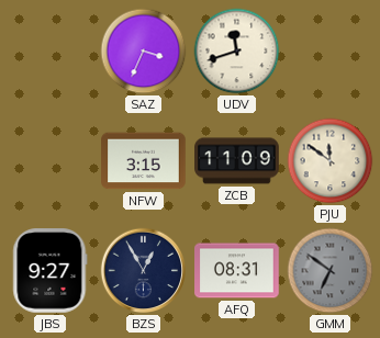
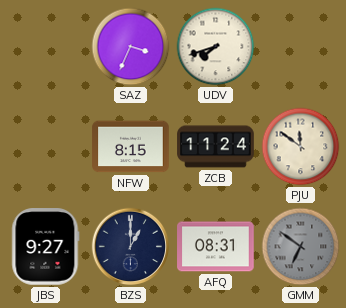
UDV: 11:42 -> 7:42 (216, 47)
NFW: 3:15 -> 8:15 (131, 147)
ZCB: 11:09 -> 11:24 (216, 147)
BZS: 12:55 -> 1:00 (131, 247)
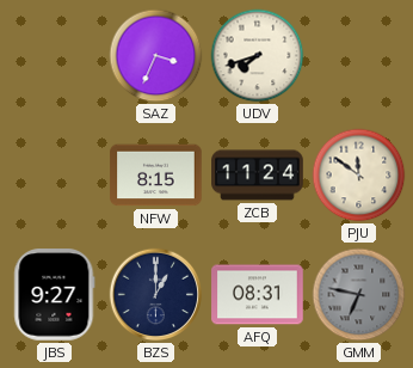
GMM: 6:51 -> 6:47 (359, 295)
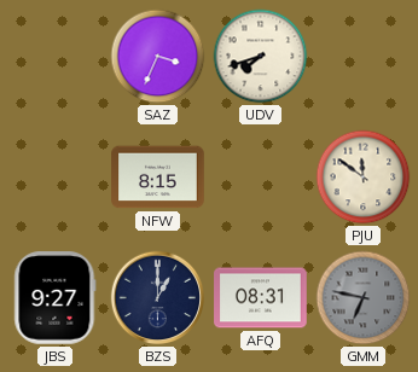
ZCB: 11:24 -> none (258, 176)
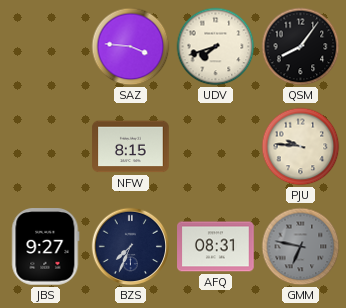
SAZ: 3:34 -> 3:46 (131, 47)
QSM: none -> 8:06 (301, 47)
PJU: 11:51 -> 9:46 (301, 147)
BZS: 1:00 -> 7:34 (131, 247)
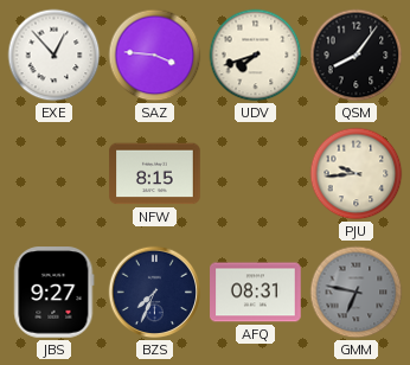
EXE: none -> 12:53 (55, 56)
PJU: 9:46 -> 9:44 (357, 174)
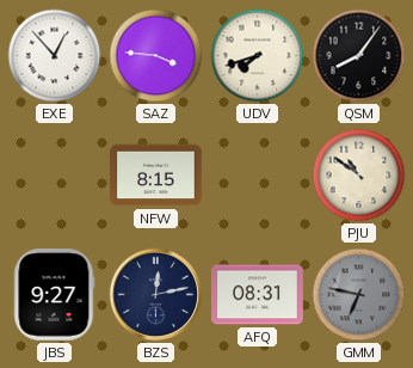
PJU: 9:44 -> 10:51 (359, 176)
BZS: 7:34 -> 12:13 (156, 295)
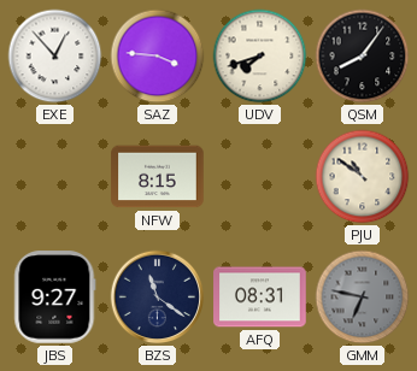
BZS: 12:13 -> 11:21 (158, 298)
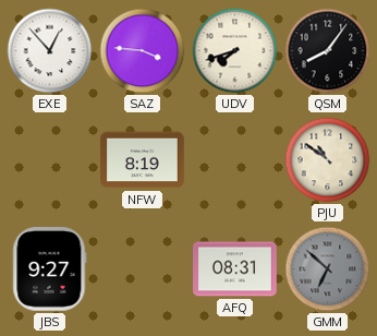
NFW: 8:15 -> 8:19 (143, 160)
BZS: 11:21 -> none (158, 298)
GMM: 6:47 -> 6:52 (328, 269)
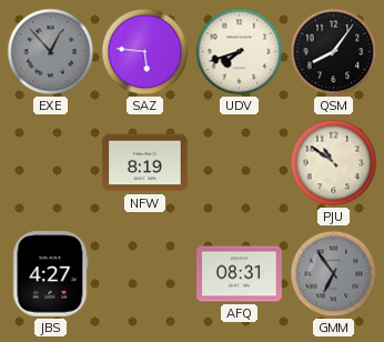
EXE dial: white -> grey (51, 52)
SAZ: 3:46 -> 5:46 (145, 52)
JBS: 9:27 -> 4:27 (51, 274)
GMM: 6:52 -> 6:54 (334, 274)
